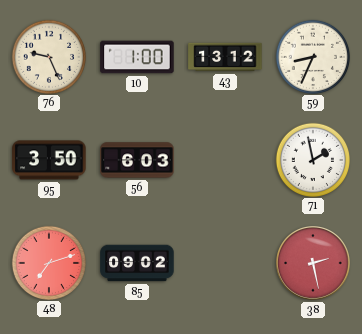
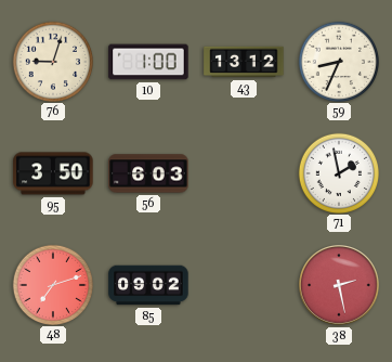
76: 9:26 -> 9:03 (52, 61)
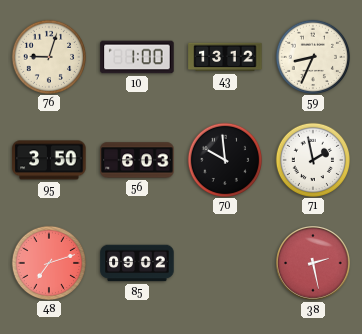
70: none -> 9:59 (224, 159)
